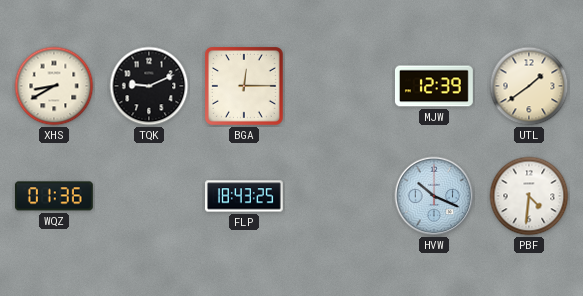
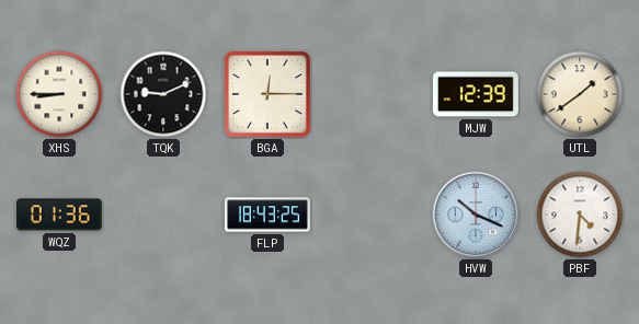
XHS: 8:40 -> 8:45 (59, 94)
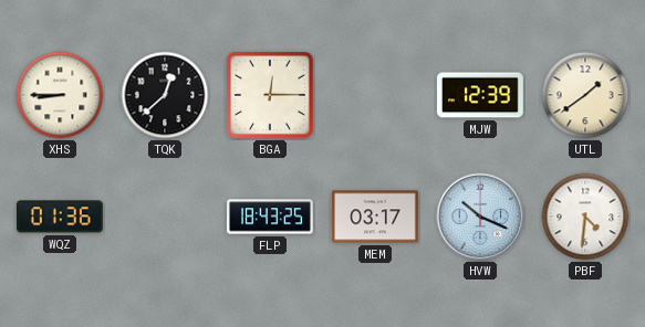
TQK: 9:11 -> 12:38 (165, 95)
MEM: none -> 03:17 (375, 217)
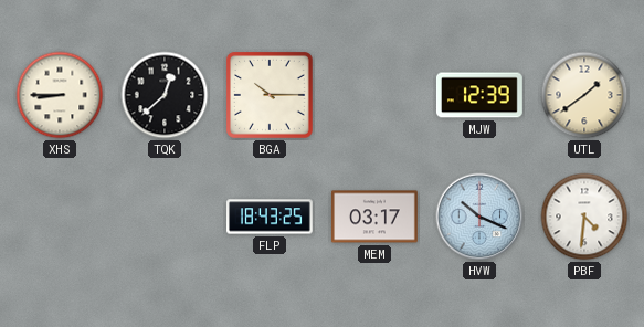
BGA: 12:15 -> 10:15 (270, 95)
WQZ: 01:36 -> none (60, 217)
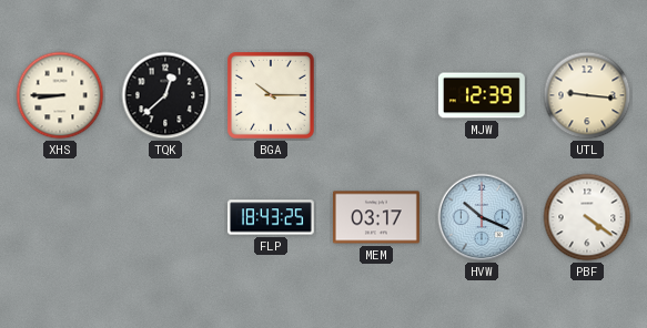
UTL: 1:39 -> 9:16 (587, 95)
PBF: 4:31 -> 4:21 (587, 217)
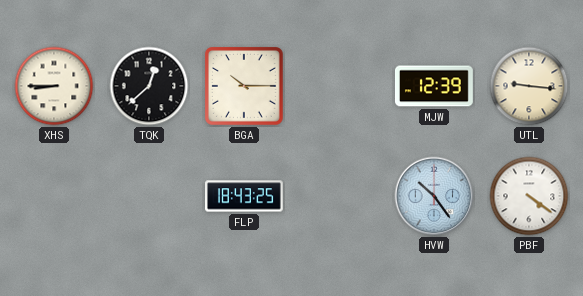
MEM: 03:17 -> none (376, 217)
HVW: 10:19 -> 10:24 (434, 196)
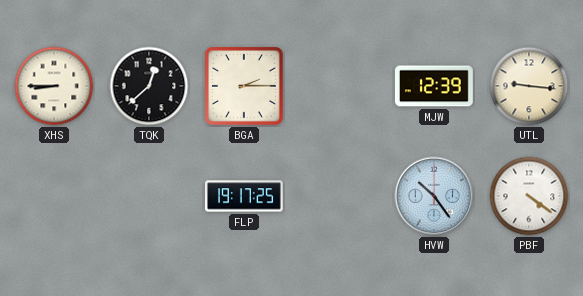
BGA: 10:15 -> 2:15 (244, 86)
FLP: 18:43 -> 19:17 (245, 196)
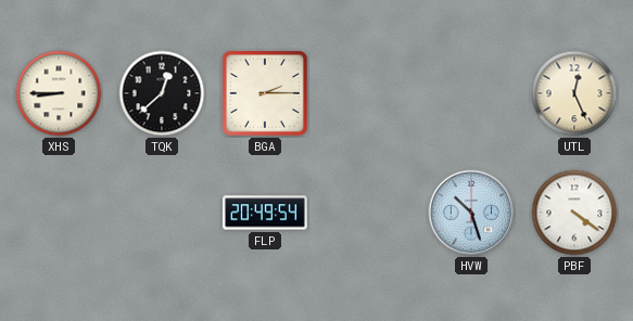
MJW: 12:39 -> none (434, 86)
UTL: 9:16 -> 12:26 (574, 93)
FLP: 19:17 -> 20:49 (266, 213)
HVW: 10:24 -> 10:27 (471, 213)
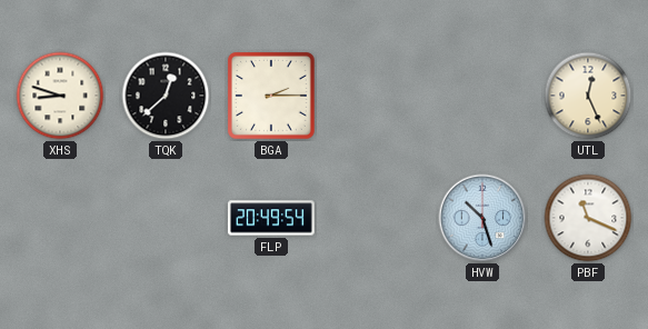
XHS: 8:45 -> 8:48 (60, 96)
PBF: 4:21 -> 11:19 (588, 218)
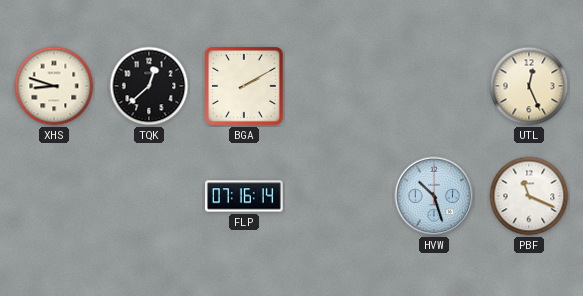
BGA: 2:15 -> 2:10 (244, 86)
FLP: 20:49 -> 07:16 (245, 196)
